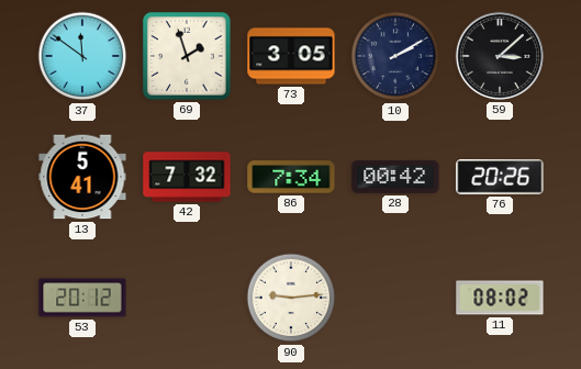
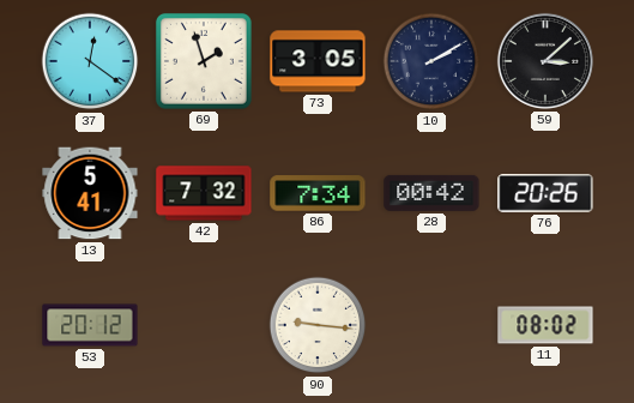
37: 11:51 -> 12:21 (90, 61)
90: 9:14 -> 9:16 (318, 325)
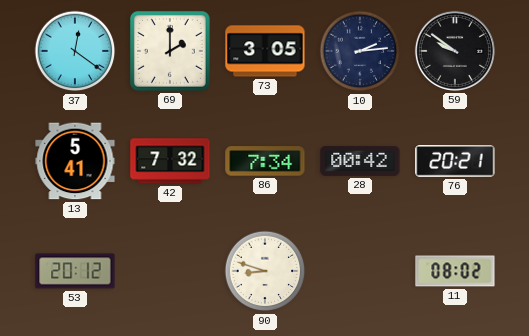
69: 1:57 -> 2:00 (170, 51)
10: 2:10 -> 2:14 (360, 51)
59: 3:08 -> 9:51 (455, 51)
76: 20:26 -> 20:21 (455, 161)
90: 9:16 -> 8:48 (265, 271)
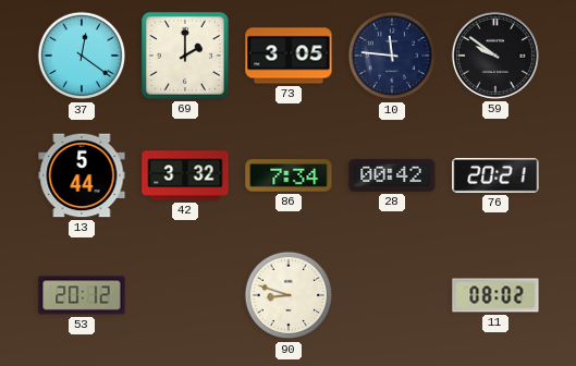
10: 2:14 -> 11:46 (392, 56)
13: 5:41 -> 5:44 (82, 175)
42: 7:32 -> 3:32 (185, 175)
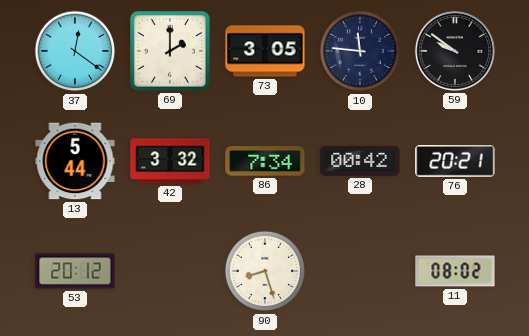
90: 8:48 -> 8:27 (265, 271)
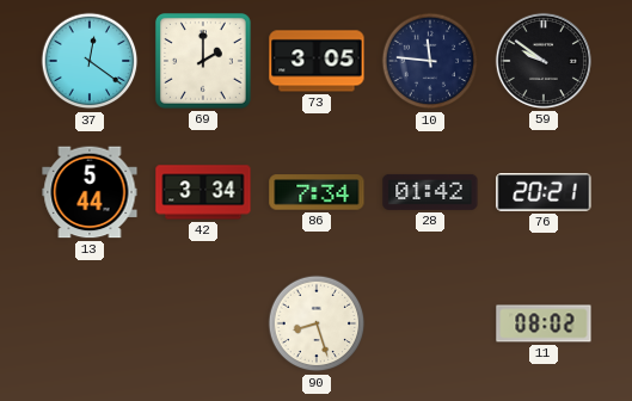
42: 3:32 -> 3:34 (203, 192)
28: 00:42 -> 01:42 (430, 192)
53: 20:12 -> none (75, 271)
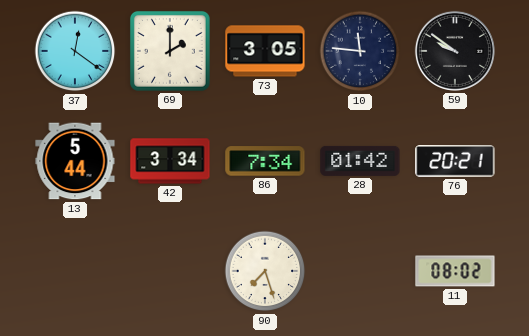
90: 8:27 -> 7:27 (265, 271)
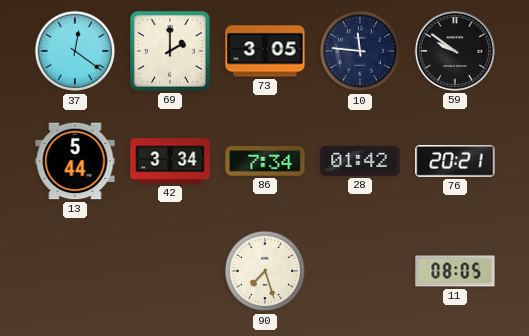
11: 08:02 -> 08:05 (455, 271)
